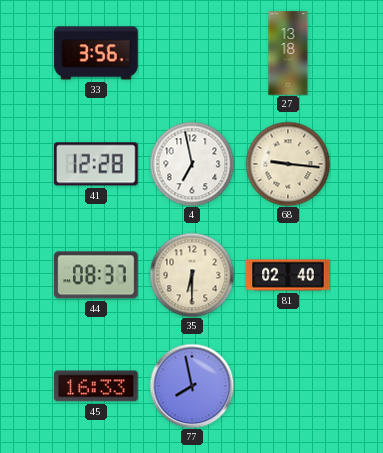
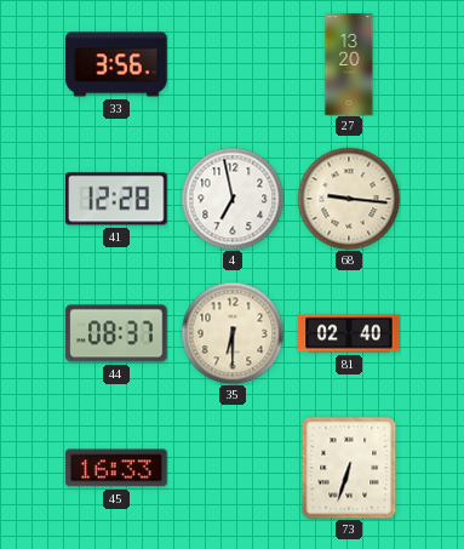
27: 13:18 -> 13:20 (349, 64)
77: 7:58 -> none (192, 386)
73: none -> 6:33 (349, 468)
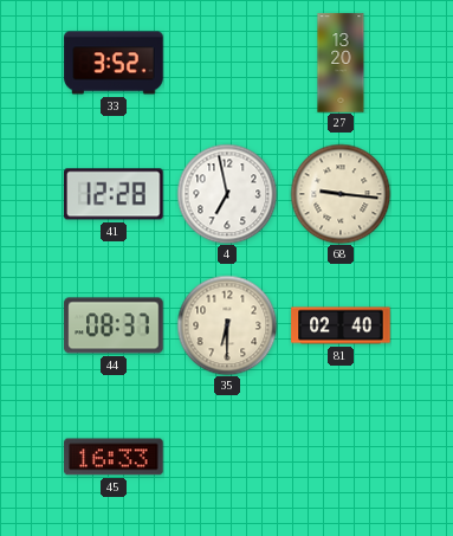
33: 3:56 -> 3:52 (114, 63)
73: 6:33 -> none (349, 468)
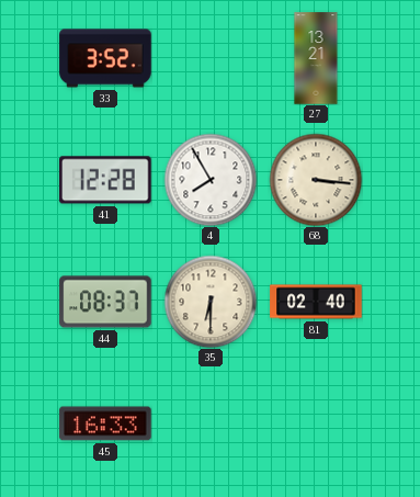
27: 13:20 -> 13:21 (316, 58)
4: 6:58 -> 7:55 (211, 180)
68: 9:16 -> 3:16 (316, 180)
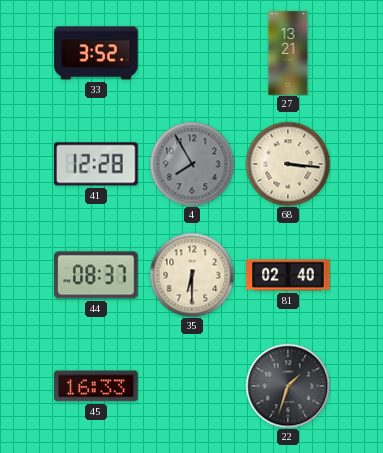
4 dial: white -> grey (192, 164)
22: none -> 1:33 (288, 386)
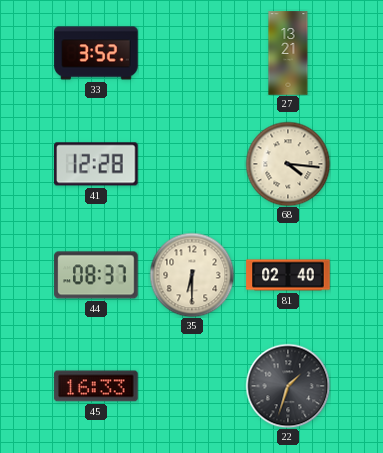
4: 7:55 -> none (192, 164)
68: 3:16 -> 4:16 (288, 164)
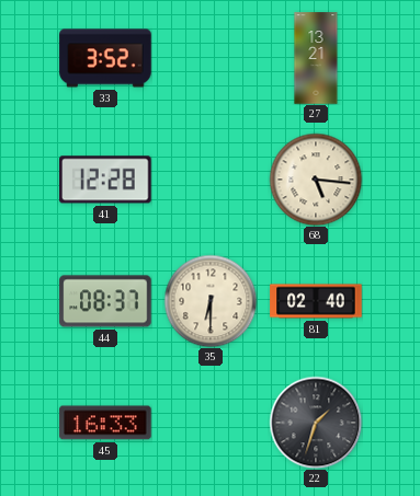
68: 4:16 -> 5:16 (316, 180)
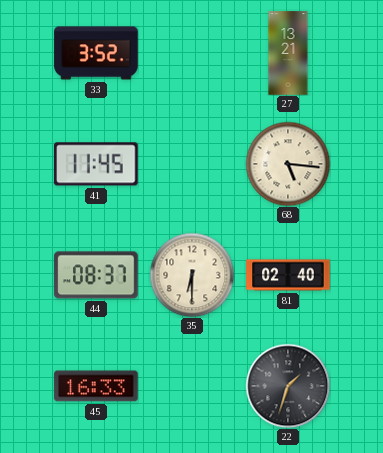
41: 12:28 -> 11:45 (96, 164)
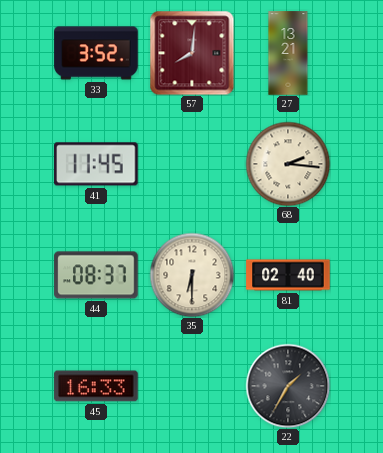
57: none -> 8:01 (192, 53)
68: 5:16 -> 2:16 (288, 164)
22: 1:33 -> 1:35 (288, 386)
